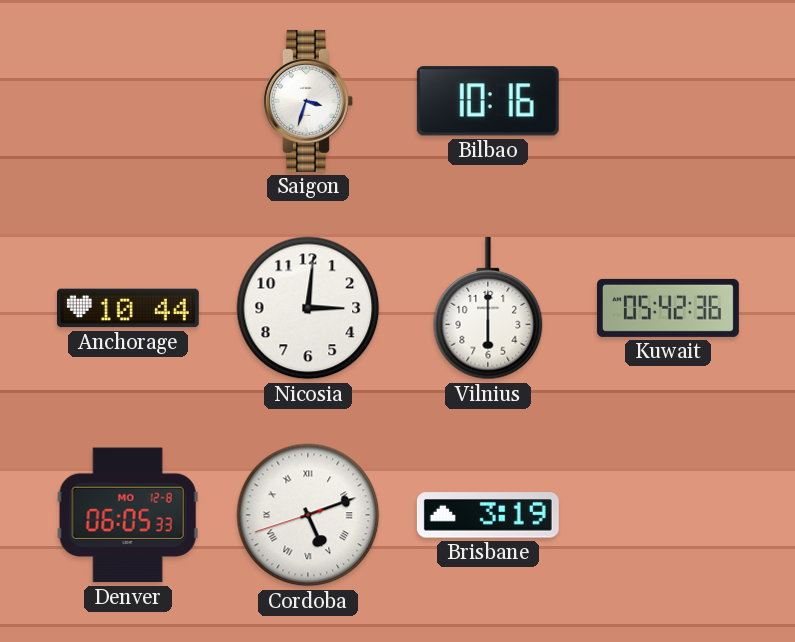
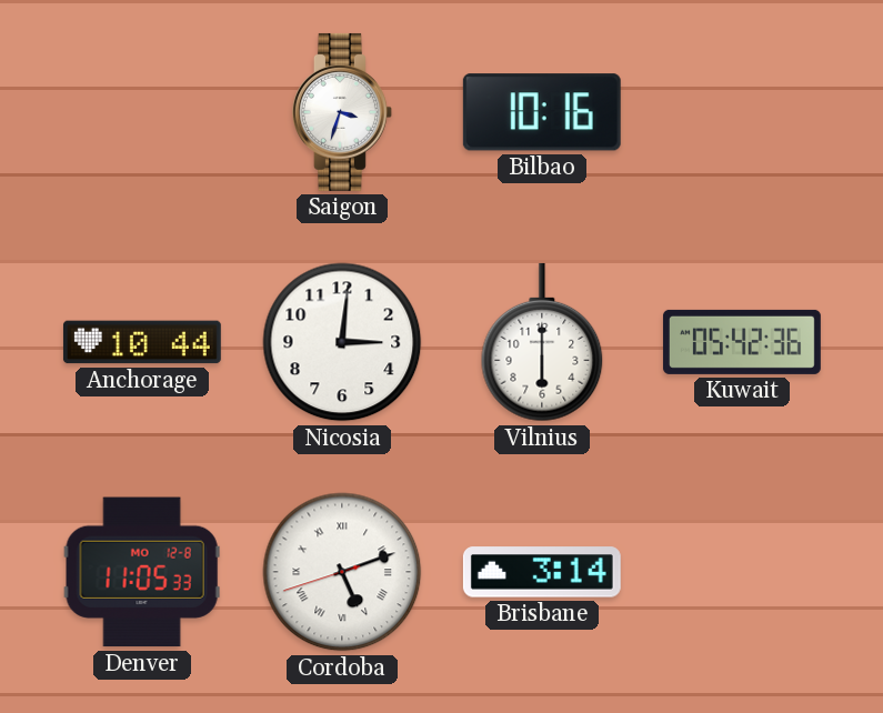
Denver: 06:05 -> 11:05 (142, 572)
Brisbane: 3:19 -> 3:14 (542, 572)
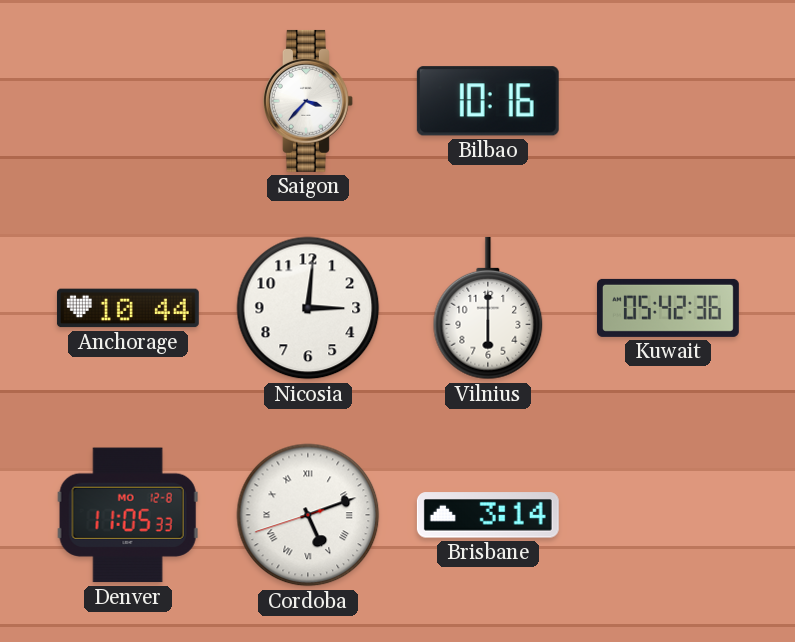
Saigon: 3:33 -> 3:37 (308, 101)
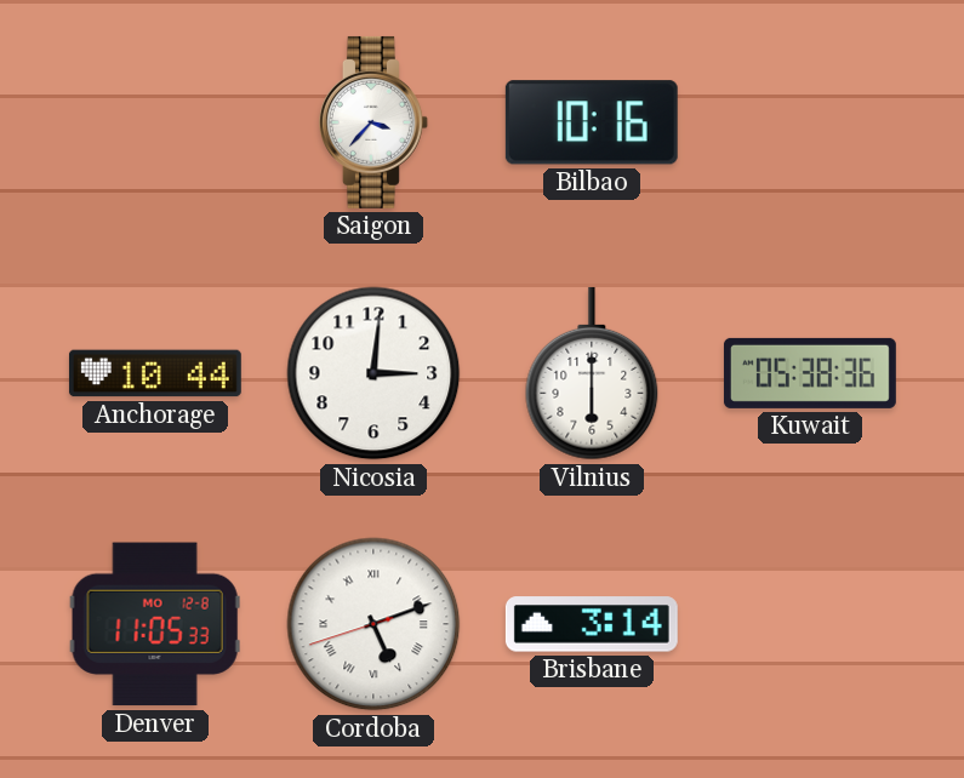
Kuwait: 05:42 -> 05:38 (810, 373)
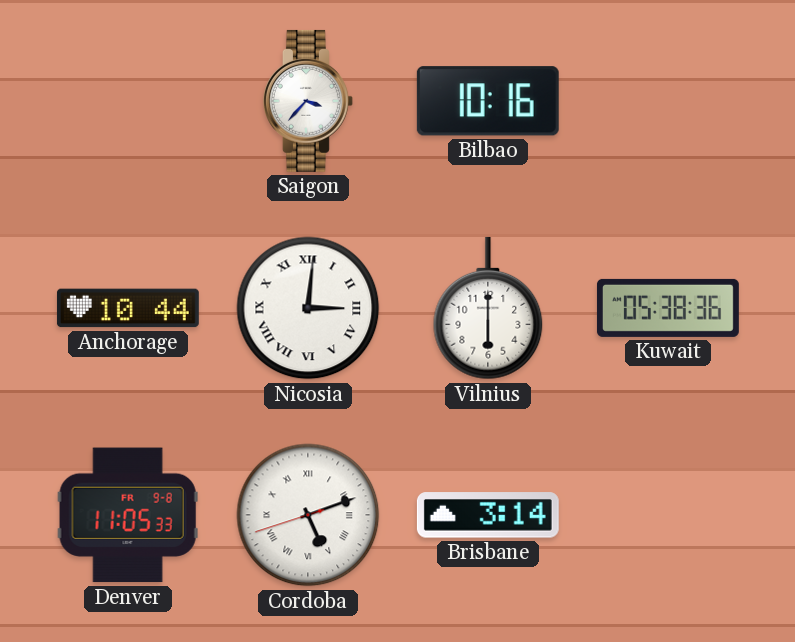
Nicosia numerals: Arabic -> Roman (308, 308)
Denver date: MO 12-8 -> FR 9-8 (128, 515)
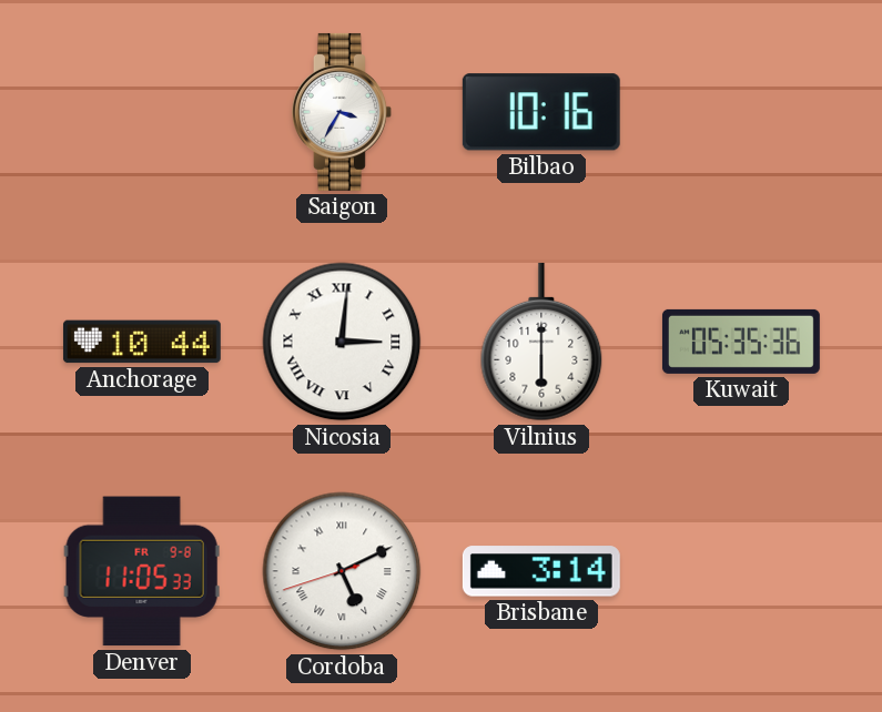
Saigon: 3:37 -> 3:35 (342, 112)
Kuwait: 05:38 -> 05:35 (741, 342)
Cordoba: 5:11 -> 5:10 (342, 571)
